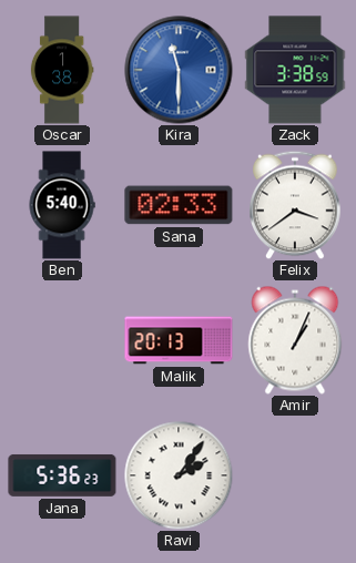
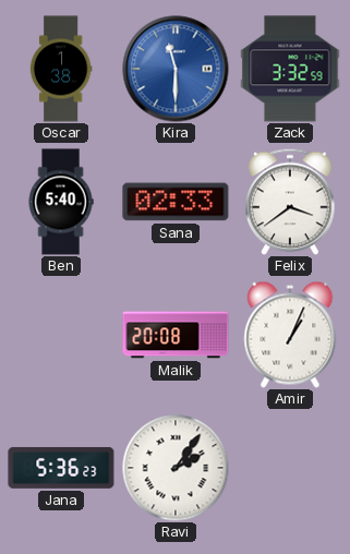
Zack: 3:38 -> 3:32 (290, 69)
Malik: 20:13 -> 20:08 (176, 335)
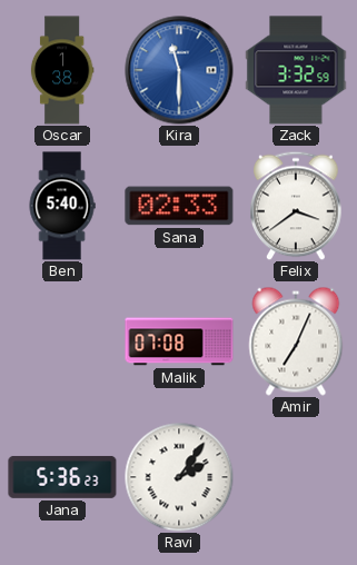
Malik: 20:08 -> 07:08 (179, 341)
Amir: 1:04 -> 7:04 (296, 341)
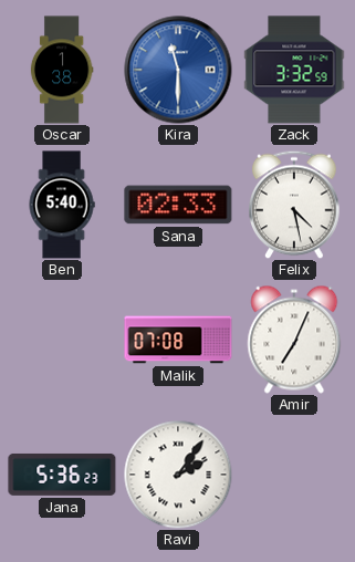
Felix: 3:39 -> 4:28 (294, 205)
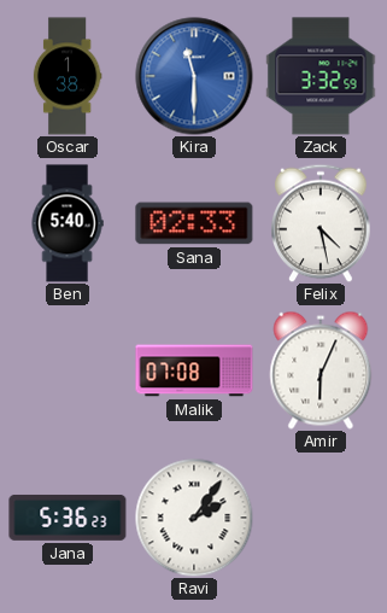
Amir: 7:04 -> 6:04 (321, 370)
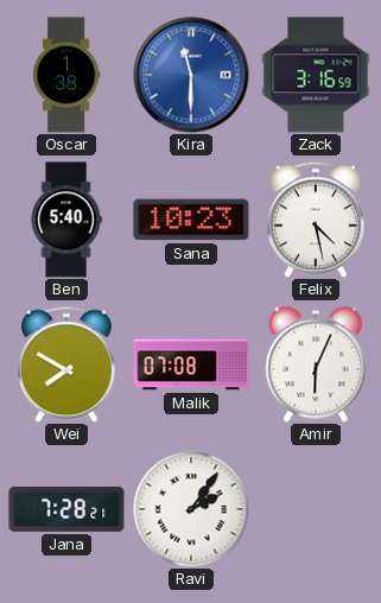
Zack: 3:32 -> 3:16 (316, 75)
Sana: 02:33 -> 10:23 (191, 220)
Wei: none -> 7:50 (66, 364)
Jana: 5:36 -> 7:28 (66, 509)
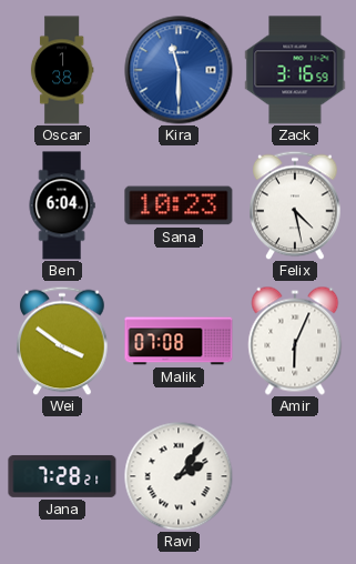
Ben: 5:40 -> 6:04 (62, 205)
Wei: 7:50 -> 3:51 (62, 341)
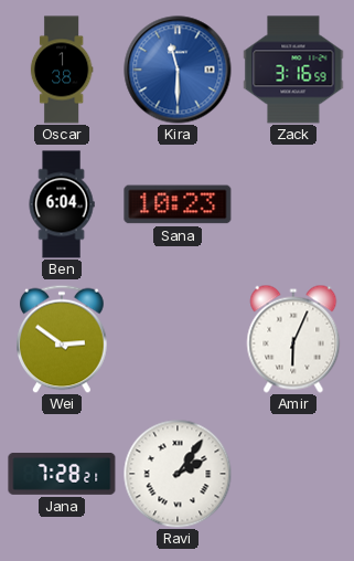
Felix: 4:28 -> none (295, 205)
Wei: 3:51 -> 2:51 (62, 339)
Malik: 07:08 -> none (179, 341)
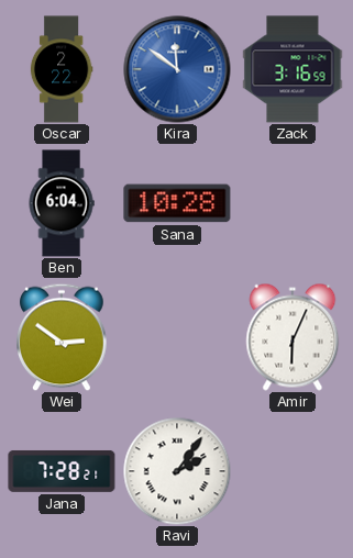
Oscar: 1:38 -> 2:22 (62, 69)
Kira: 11:30 -> 11:51 (177, 69)
Sana: 10:23 -> 10:28 (177, 203)
